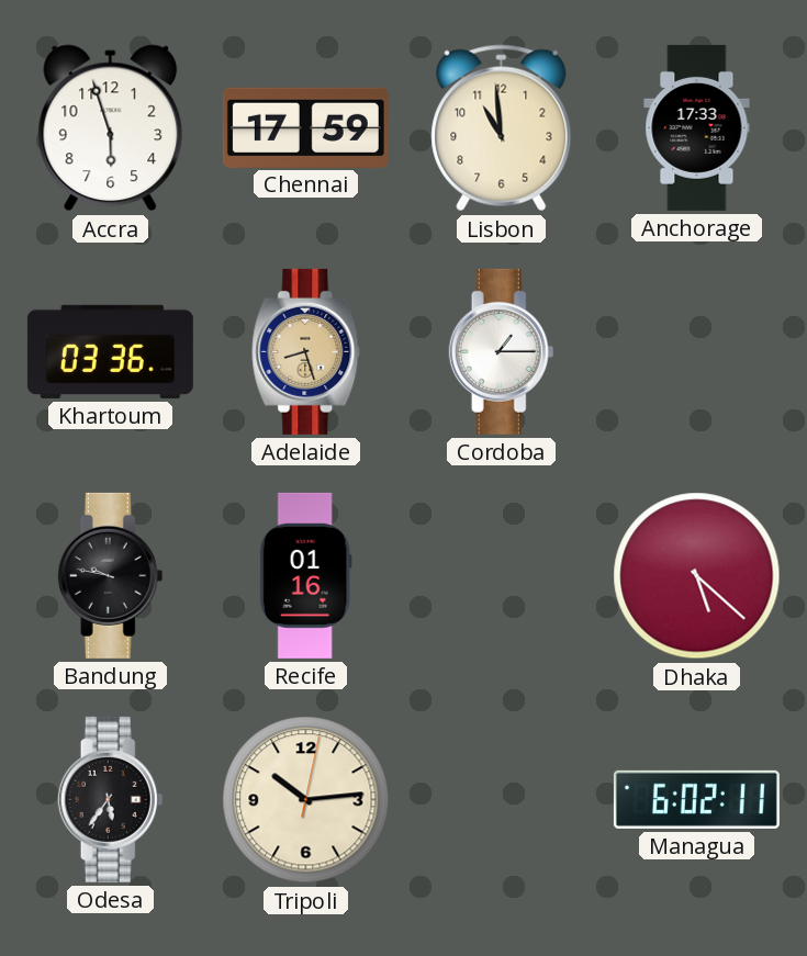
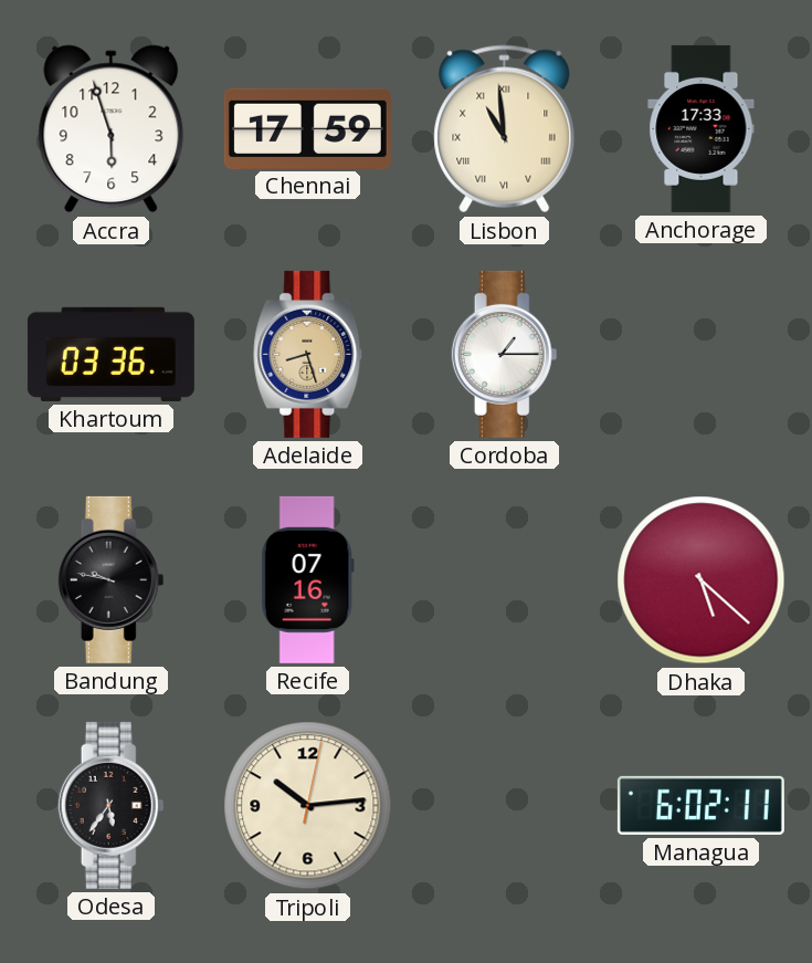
Lisbon numerals: Arabic -> Roman (505, 129)
Recife: 01:16 -> 07:16 (307, 579)
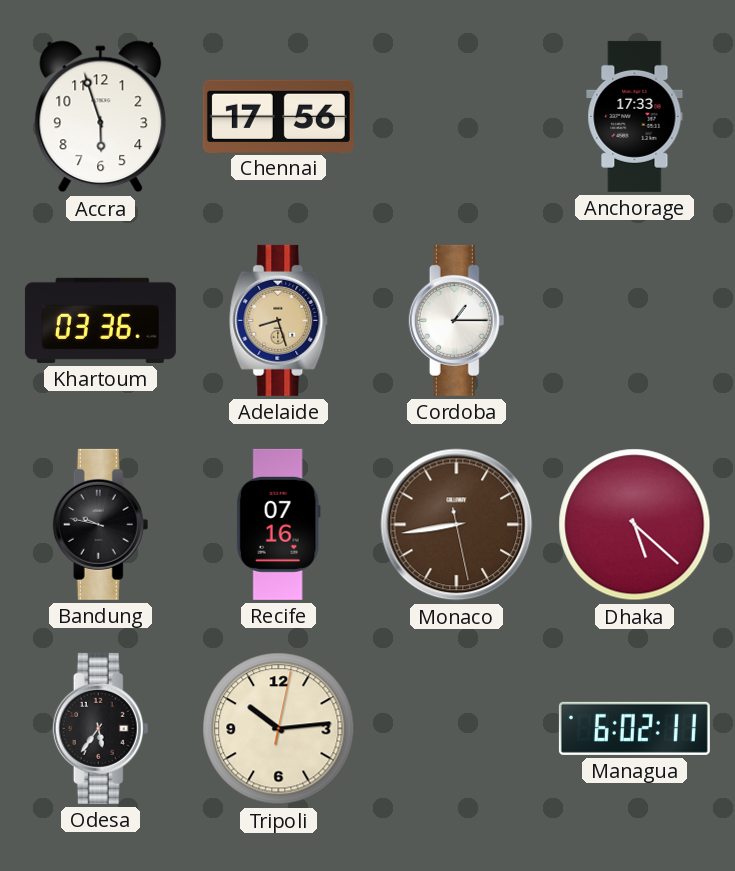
Chennai: 17:59 -> 17:56 (278, 116)
Lisbon: 10:59 -> none (505, 129)
Monaco: none -> 8:43 (457, 525)
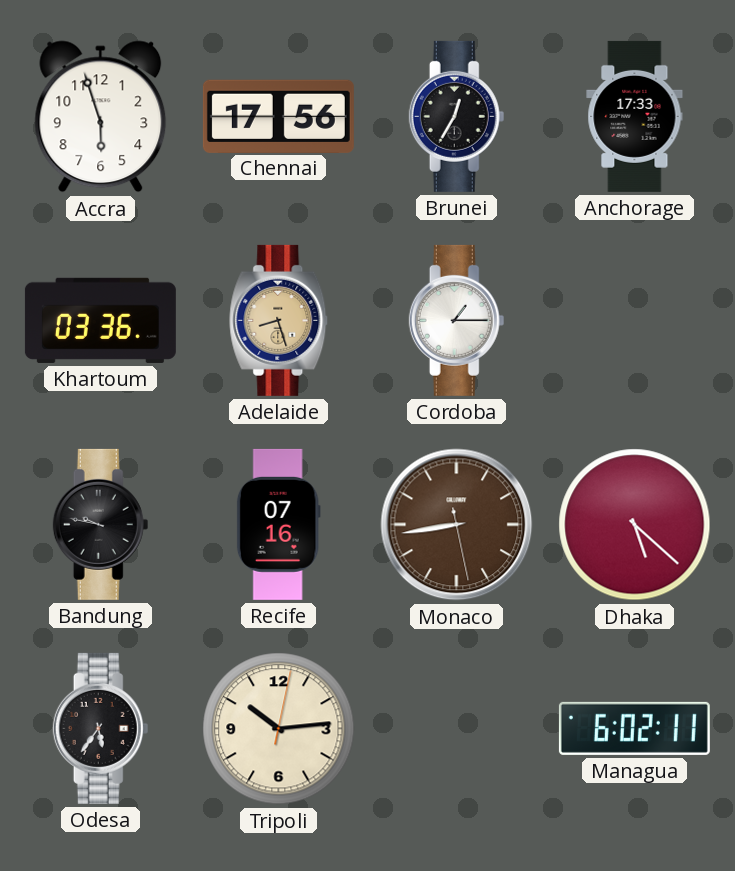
Brunei: none -> 12:35 (457, 116)
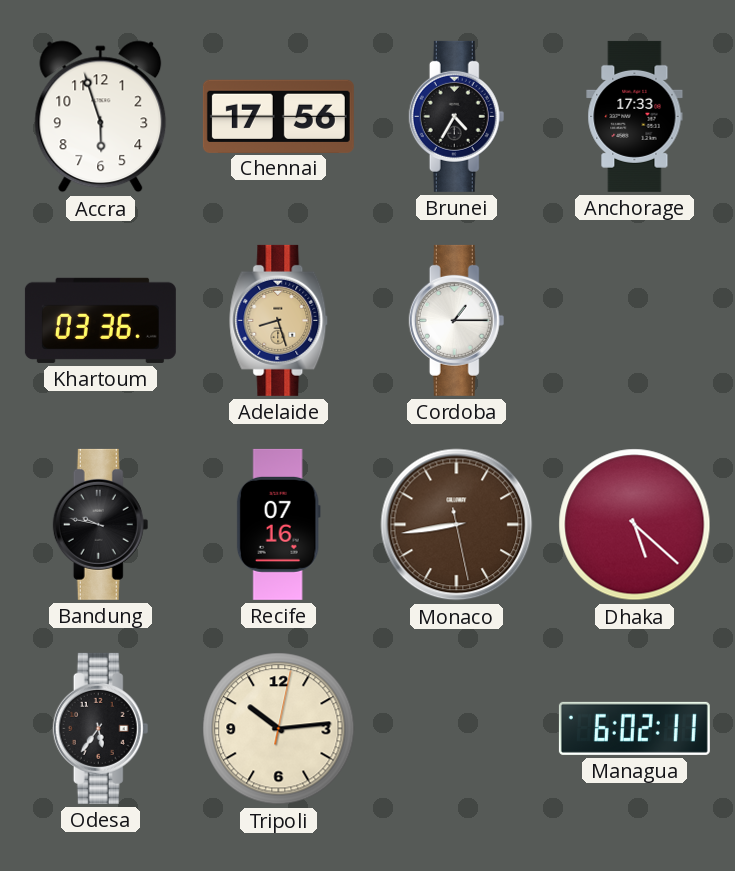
Brunei: 12:35 -> 4:35 (457, 116)
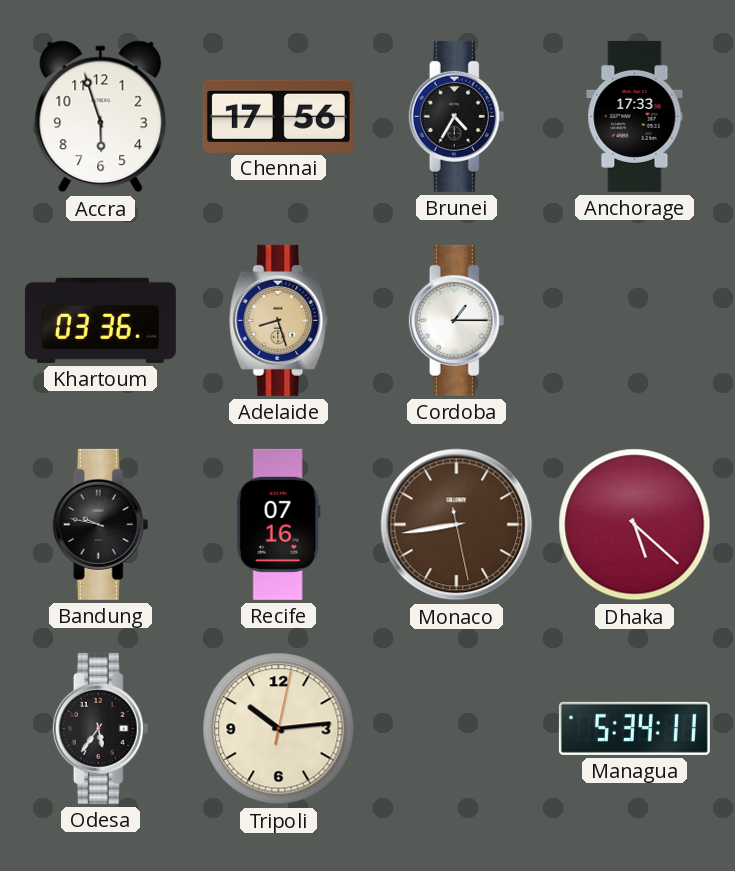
Managua: 6:02 -> 5:34 (634, 728)
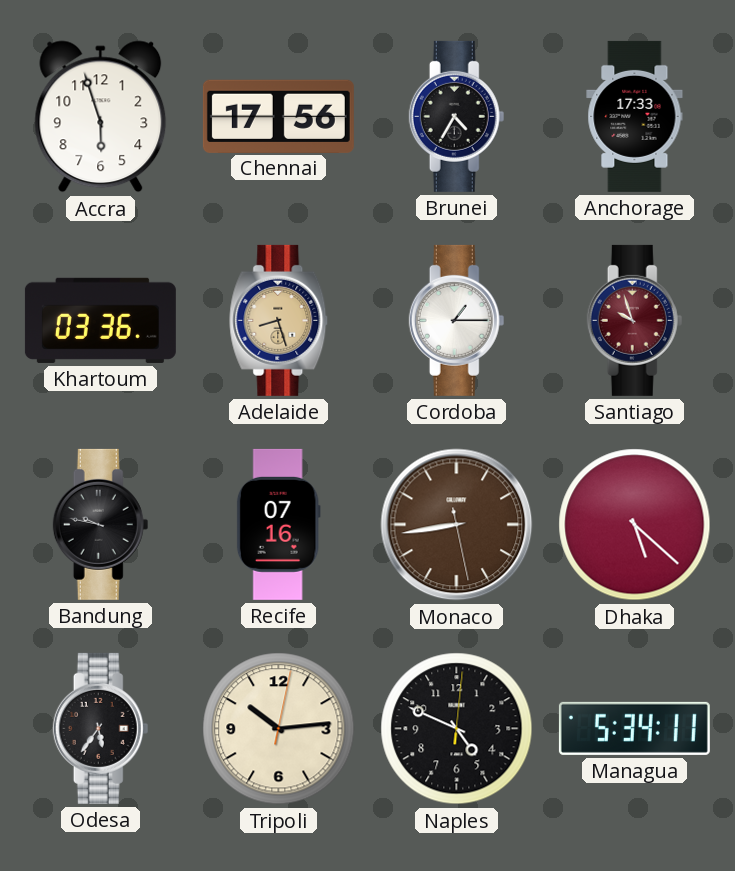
Santiago: none -> 9:57 (635, 320)
Naples: none -> 4:49 (457, 729)
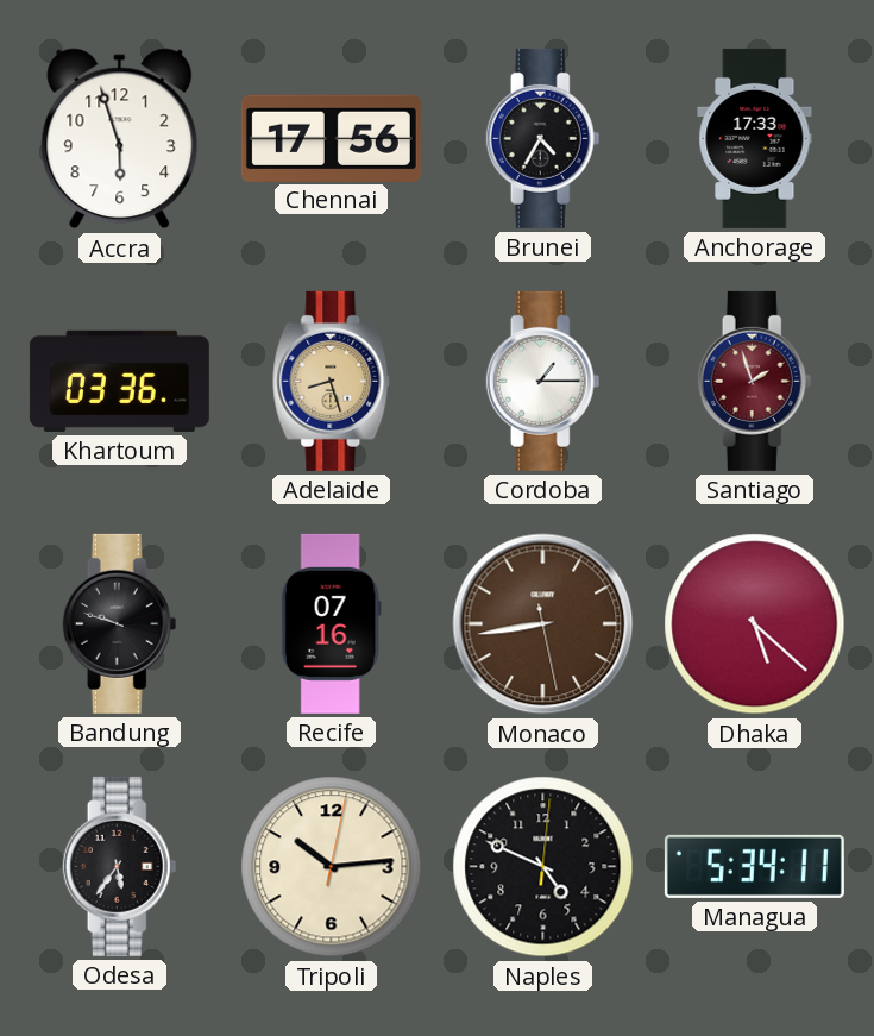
Santiago: 9:57 -> 1:57 (755, 381)
Bandung: 9:47 -> 9:48 (120, 623)
